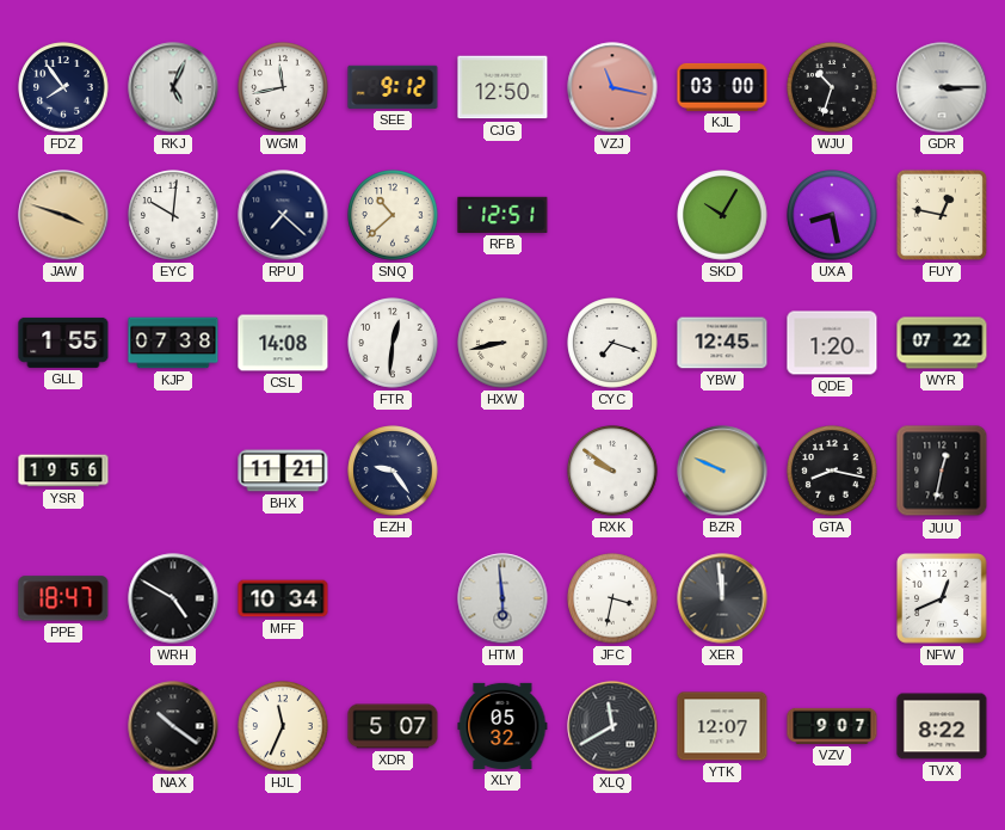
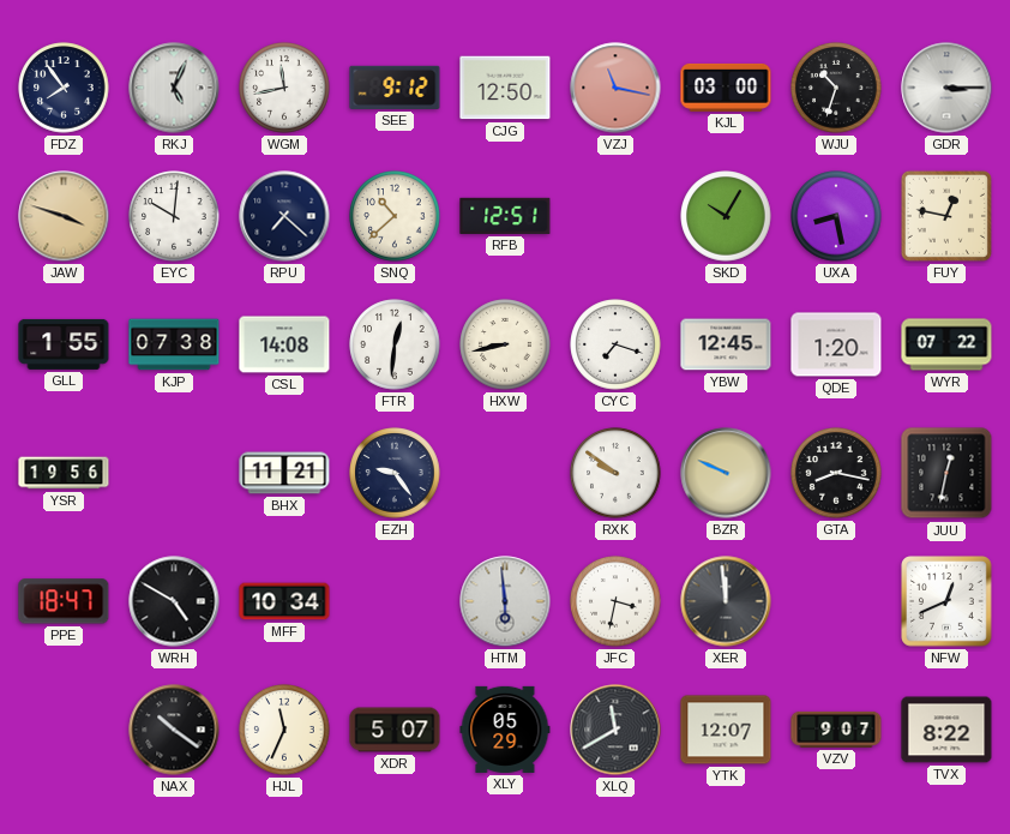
XLY: 05:32 -> 05:29 (505, 730)
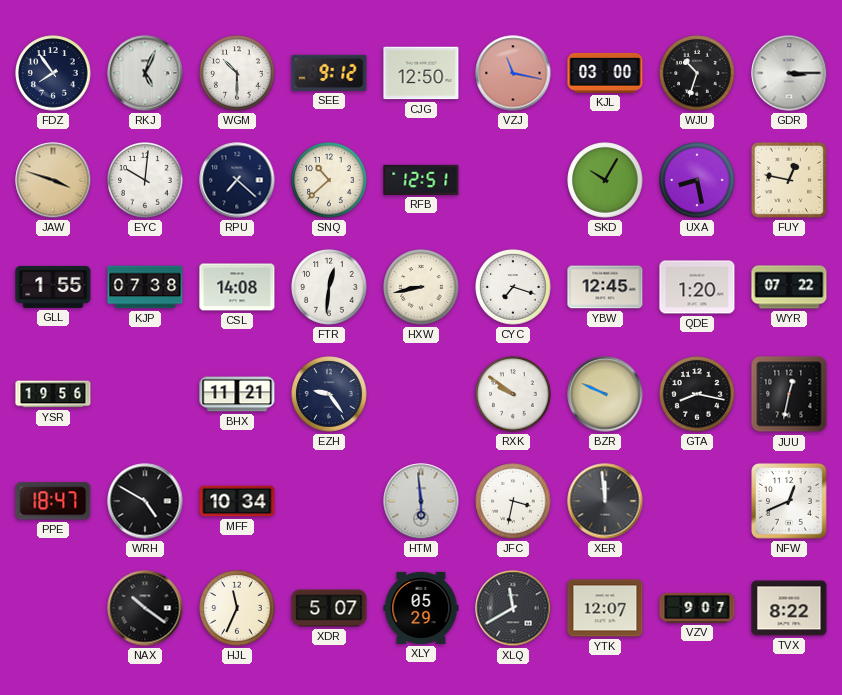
WGM: 11:43 -> 10:30 (237, 73)
